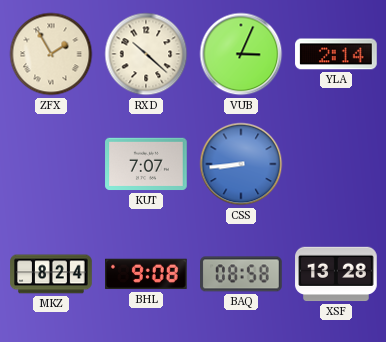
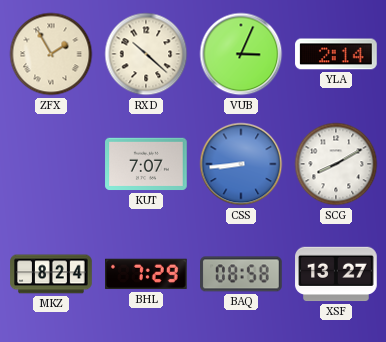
SCG: none -> 8:10 (336, 164)
BHL: 9:08 -> 7:29 (147, 274)
XSF: 13:28 -> 13:27 (336, 274)
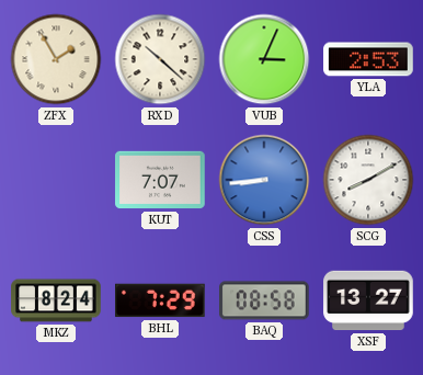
YLA: 2:14 -> 2:53 (368, 59)
